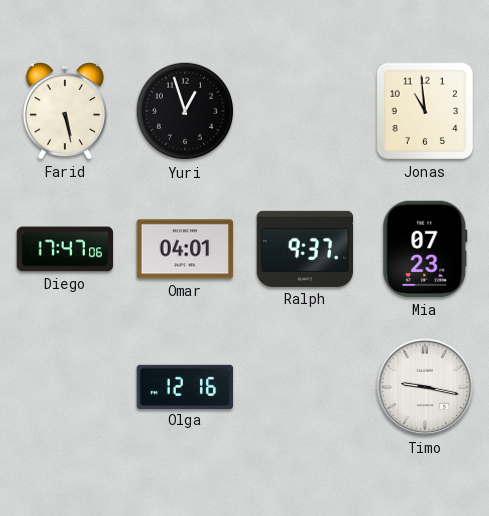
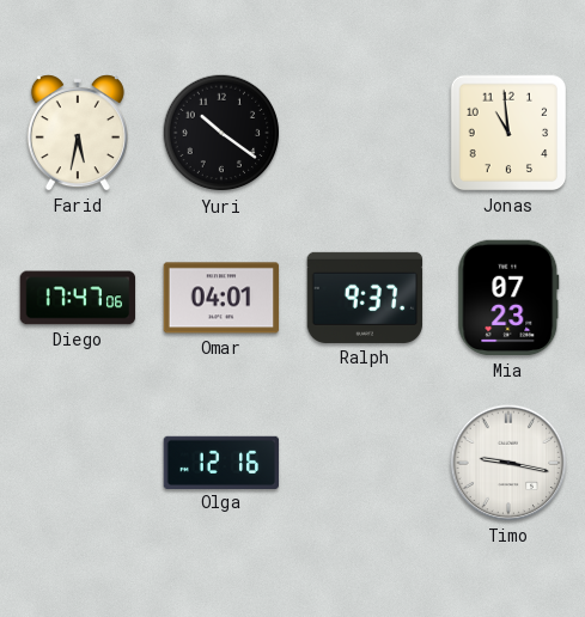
Farid: 5:28 -> 5:32 (78, 133)
Yuri: 12:57 -> 10:21 (221, 133)
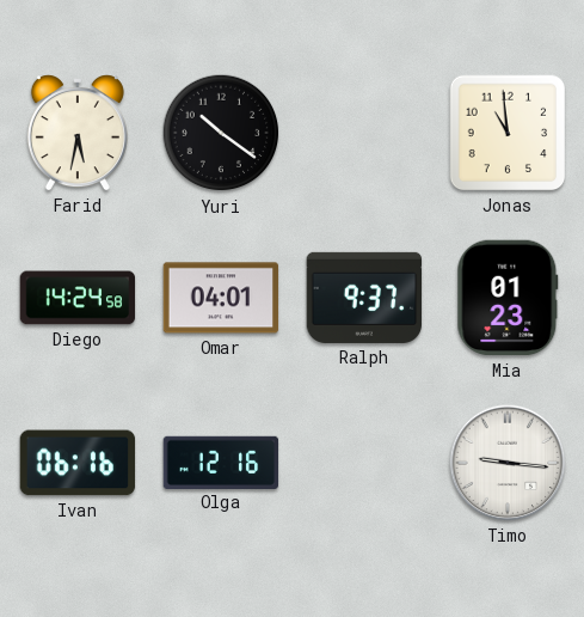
Diego: 17:47 -> 14:24 (78, 298)
Mia: 07:23 -> 01:23 (508, 298)
Ivan: none -> 06:16 (78, 463)
Timo: 9:17 -> 9:16 (508, 463)
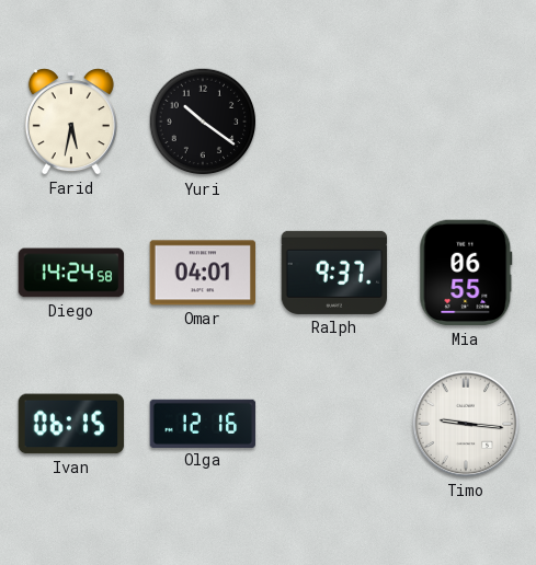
Jonas: 10:59 -> none (508, 133)
Mia: 01:23 -> 06:55 (466, 273)
Ivan: 06:16 -> 06:15 (71, 424)
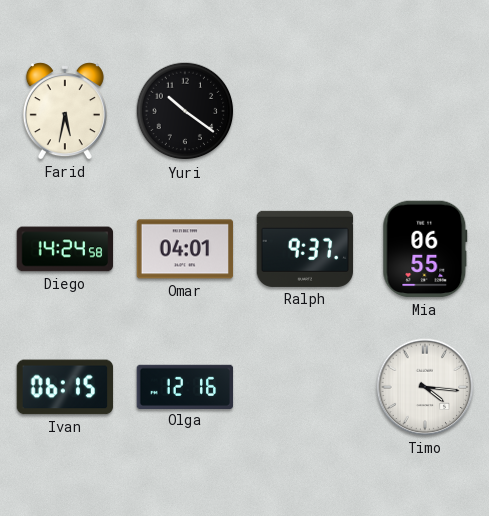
Timo: 9:16 -> 4:16 (425, 387)
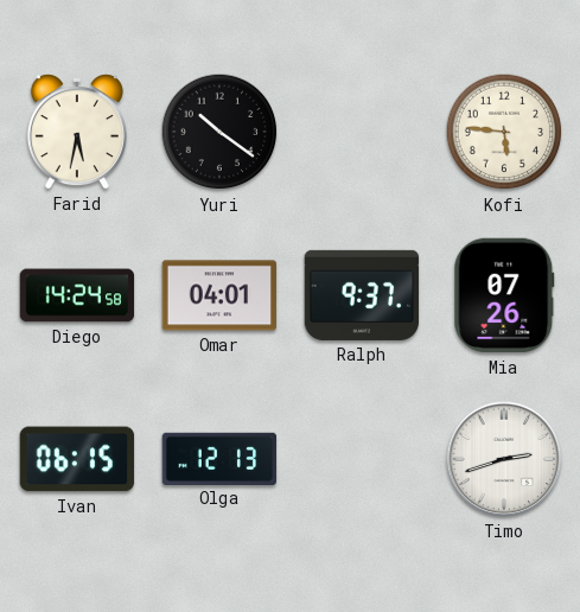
Kofi: none -> 5:46 (504, 132)
Mia: 06:55 -> 07:26 (504, 295)
Olga: 12:16 -> 12:13 (219, 458)
Timo: 4:16 -> 2:42 (504, 459)
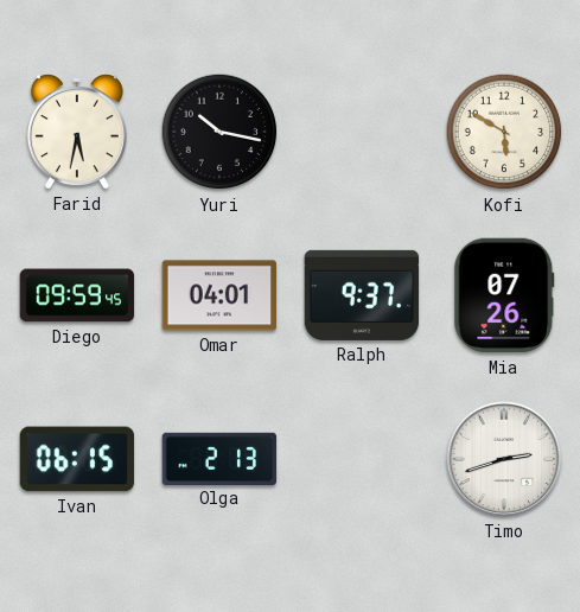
Yuri: 10:21 -> 10:17 (219, 132)
Kofi: 5:46 -> 5:50 (504, 132)
Diego: 14:24 -> 09:59 (77, 295)
Olga: 12:13 -> 2:13 (219, 458)
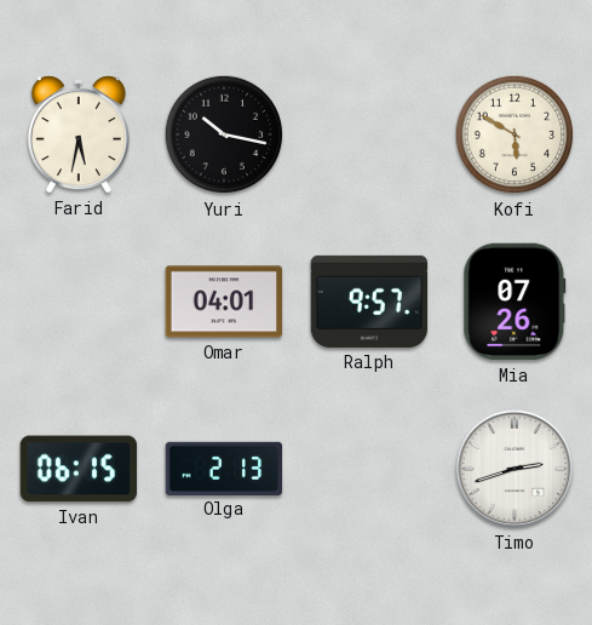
Diego: 09:59 -> none (77, 295)
Ralph: 9:37 -> 9:57 (369, 302)
